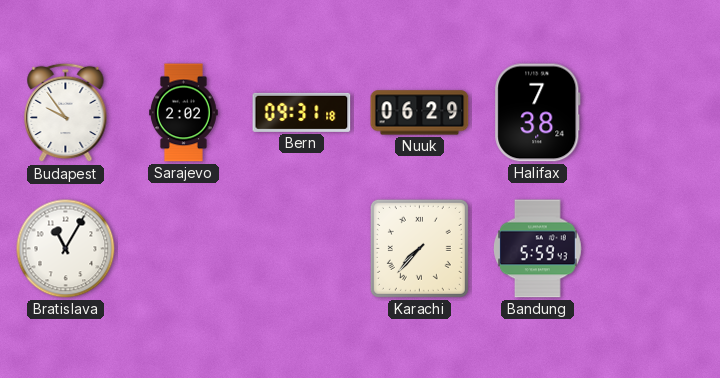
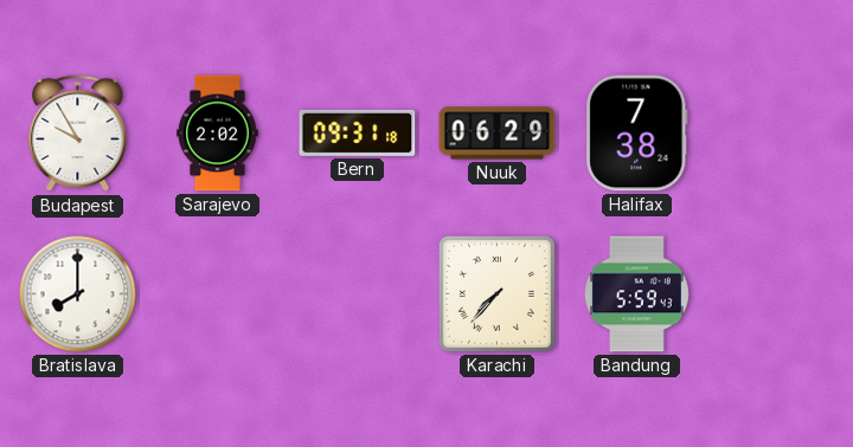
Budapest: 9:54 -> 9:55 (78, 134)
Bratislava: 11:05 -> 8:00 (78, 294)
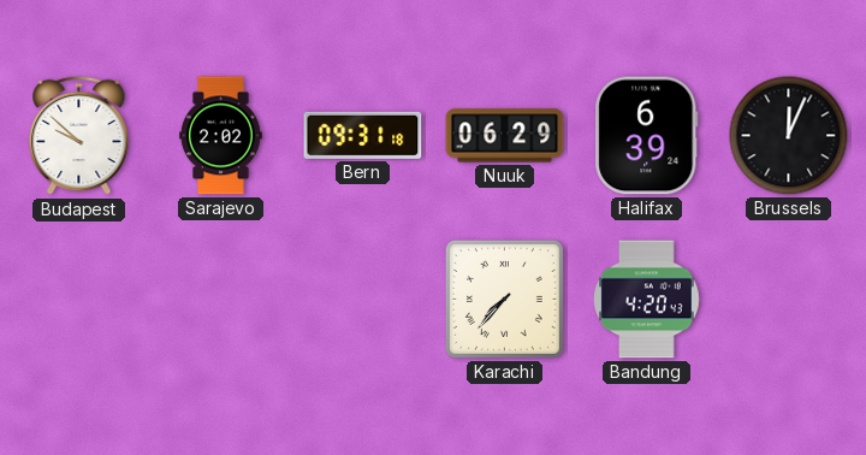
Budapest: 9:55 -> 9:52 (79, 136)
Halifax: 7:38 -> 6:39 (647, 136)
Brussels: none -> 12:04 (789, 136)
Bratislava: 8:00 -> none (78, 294)
Bandung: 5:59 -> 4:20 (647, 300)
